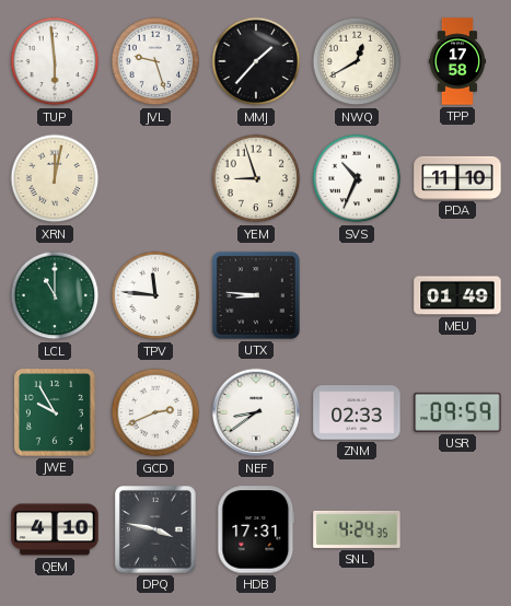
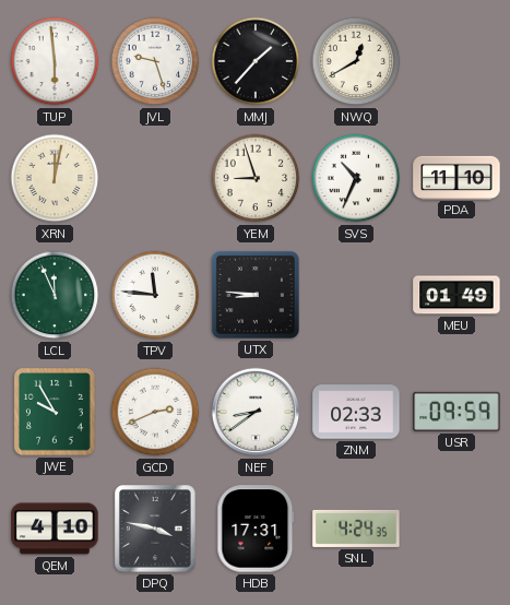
TPP: 17:58 -> none (456, 61)
LCL: 11:00 -> 11:56 (55, 295)
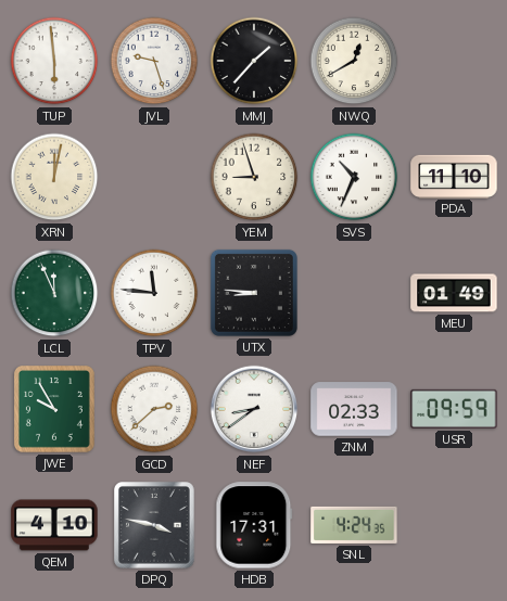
GCD: 2:41 -> 2:38 (154, 409)
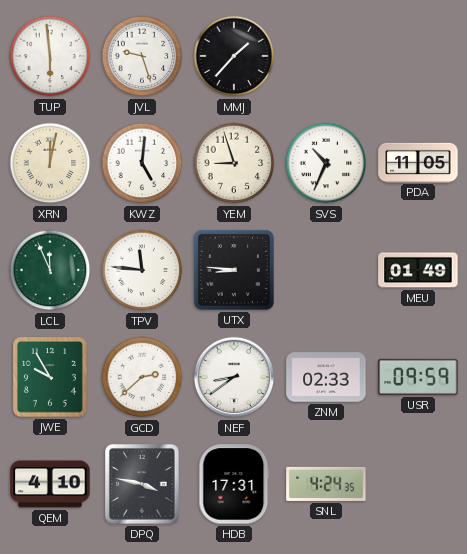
NWQ: 12:40 -> none (354, 61)
KWZ: none -> 5:01 (142, 163)
PDA: 11:10 -> 11:05 (418, 162)
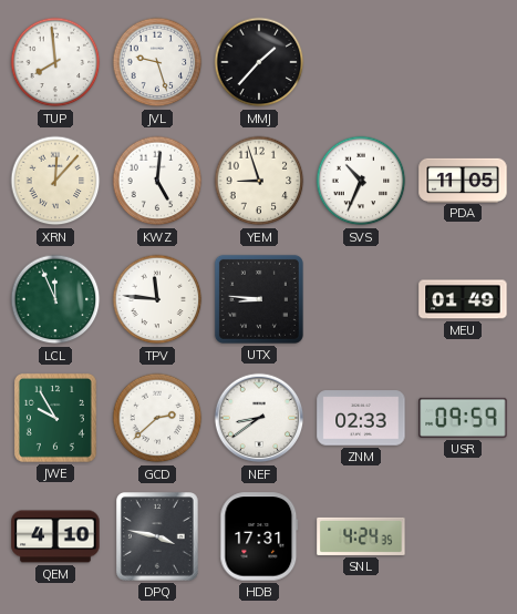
TUP: 5:59 -> 7:59 (55, 62)
XRN: 12:02 -> 12:07 (55, 181)
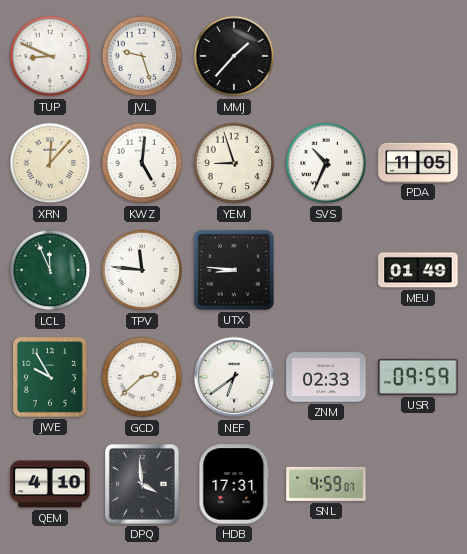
TUP: 7:59 -> 8:49 (50, 56)
NEF: 8:39 -> 6:39 (234, 377)
DPQ: 3:47 -> 3:59 (143, 485)
SNL: 4:24 -> 4:59 (326, 484)
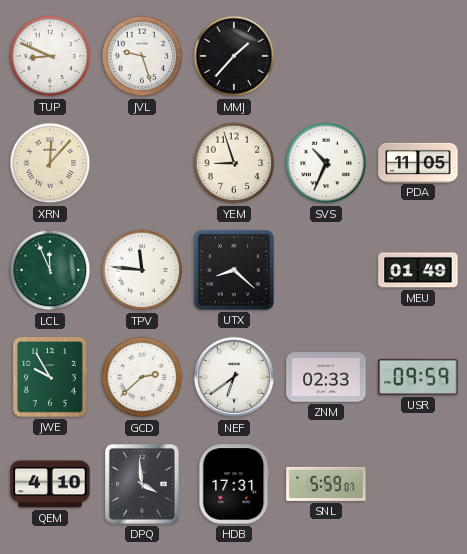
KWZ: 5:01 -> none (142, 163)
UTX: 8:46 -> 8:22 (234, 270)
SNL: 4:59 -> 5:59 (326, 484)
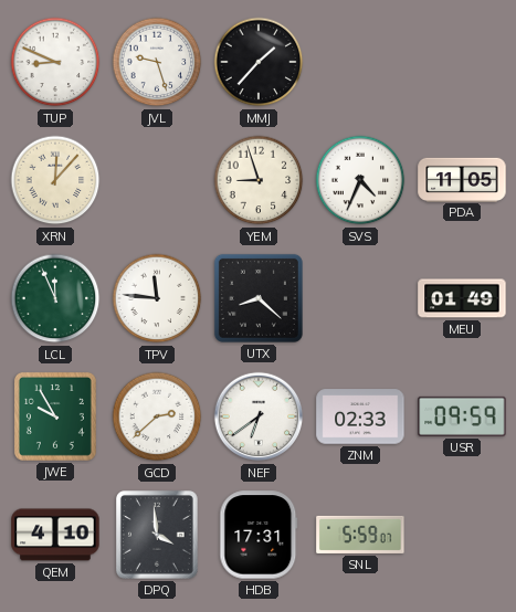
SVS: 10:34 -> 4:34 (360, 180)
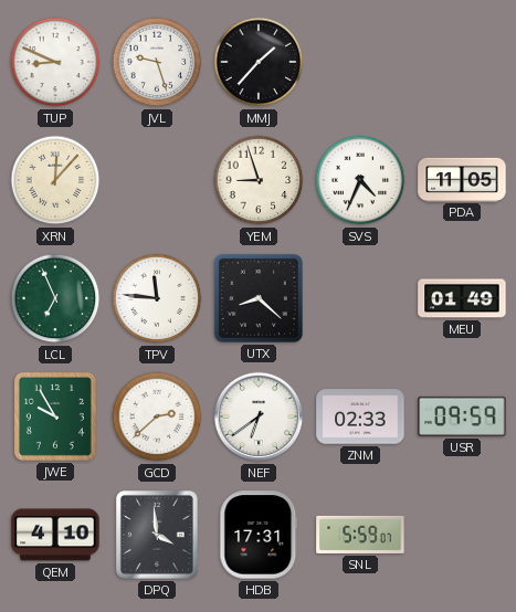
LCL: 11:56 -> 6:56 (55, 298)
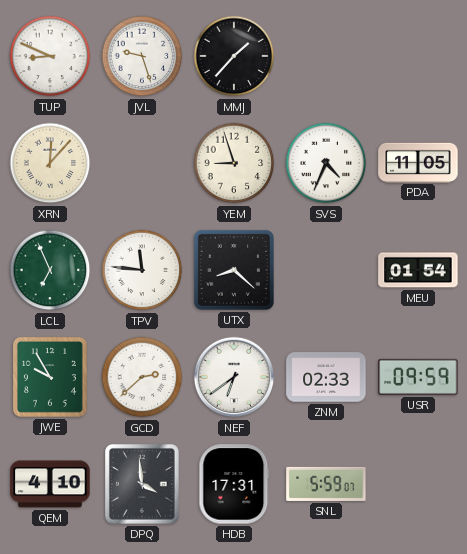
MEU: 01:49 -> 01:54 (418, 270)
